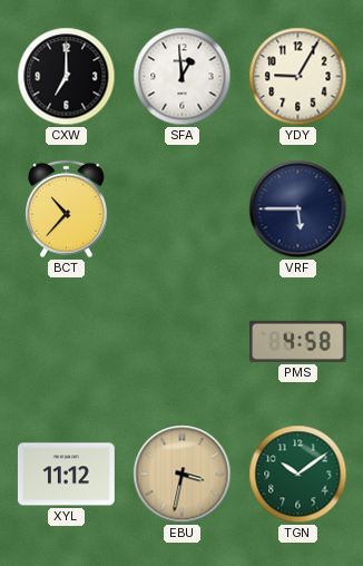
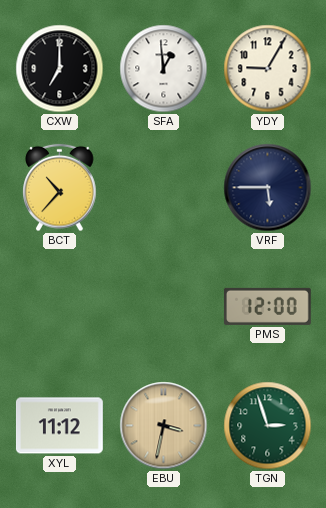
PMS: 4:58 -> 12:00 (267, 306)
TGN: 10:09 -> 2:57 (268, 426)
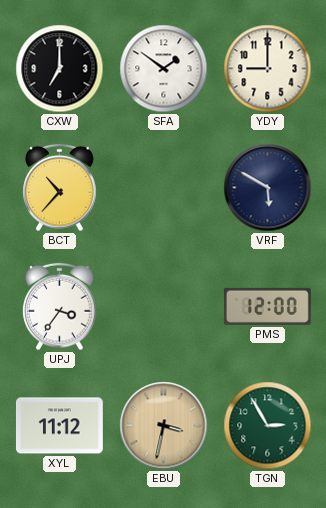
SFA: 12:59 -> 1:51 (164, 69)
YDY: 9:05 -> 9:00 (268, 69)
VRF: 5:45 -> 5:50 (268, 188)
UPJ: none -> 3:36 (60, 307)
TGN: 2:57 -> 2:55 (268, 426)
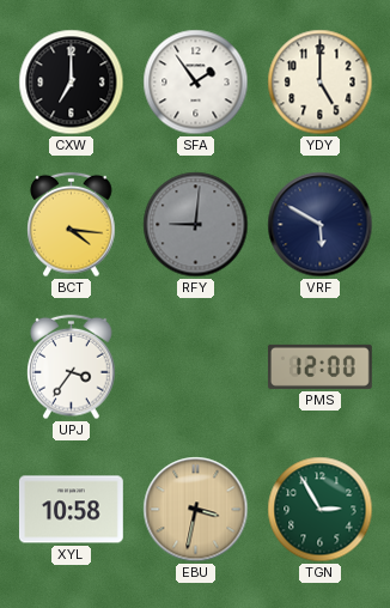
SFA: 1:51 -> 1:54 (196, 83)
YDY: 9:00 -> 5:00 (321, 83)
BCT: 10:37 -> 4:16 (72, 225)
RFY: none -> 9:01 (196, 225)
XYL: 11:12 -> 10:58 (71, 510)
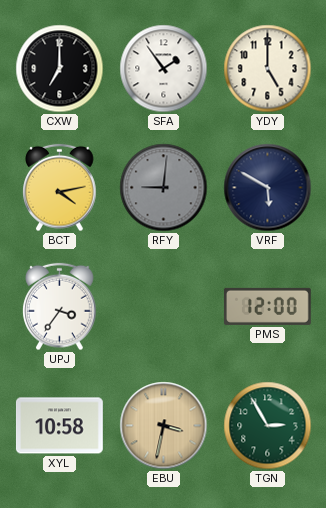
BCT: 4:16 -> 4:13 (60, 188)
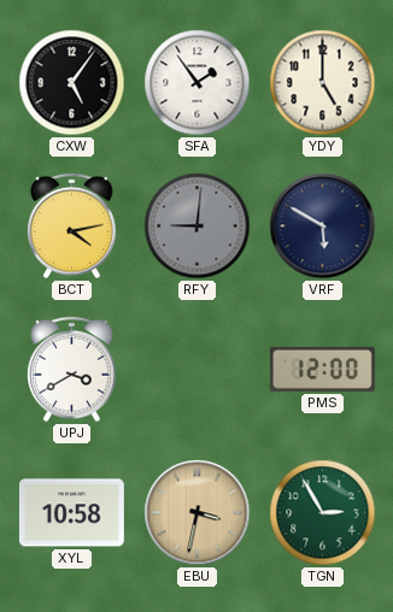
CXW: 7:00 -> 5:06 (72, 83)
UPJ: 3:36 -> 3:40 (72, 370)
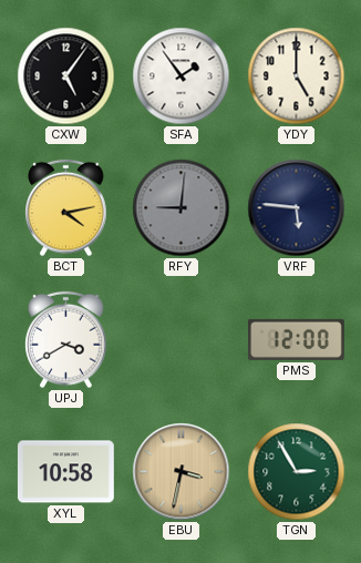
VRF: 5:50 -> 5:46 (297, 208)
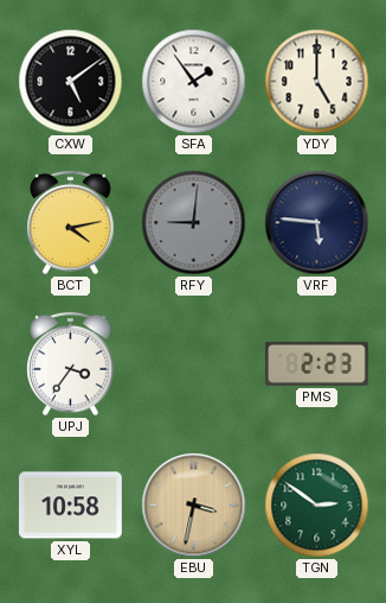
CXW: 5:06 -> 5:09 (71, 82)
UPJ: 3:40 -> 3:36 (71, 364)
PMS: 12:00 -> 2:23 (316, 363)
TGN: 2:55 -> 2:51 (317, 506)
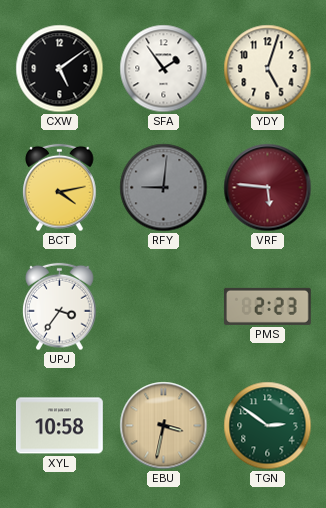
YDY: 5:00 -> 5:03 (268, 69)
VRF dial: navy -> burgundy (268, 188)
